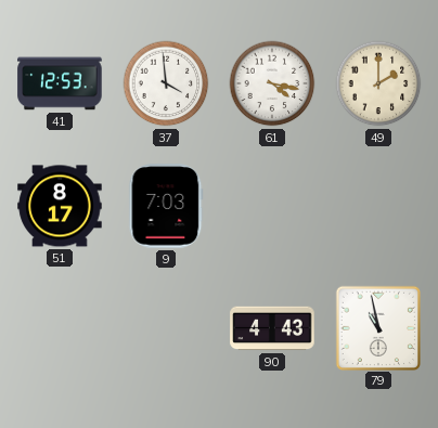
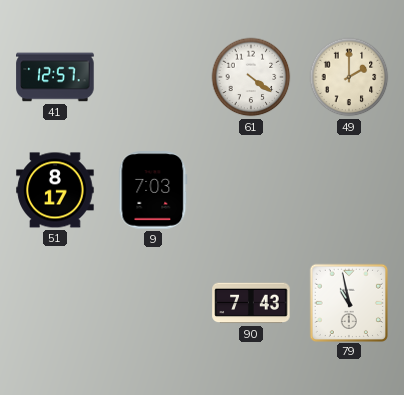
41: 12:53 -> 12:57 (55, 77)
37: 3:59 -> none (166, 83)
61: 4:17 -> 4:21 (251, 77)
90: 4:43 -> 7:43 (251, 303)
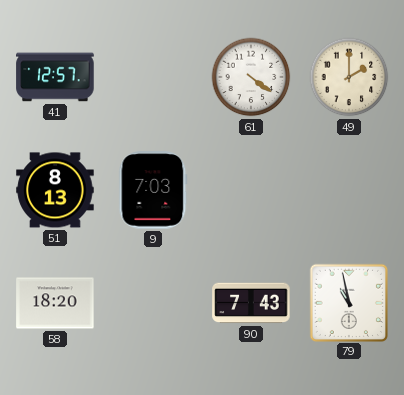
51: 8:17 -> 8:13 (55, 190)
58: none -> 18:20 (55, 303)
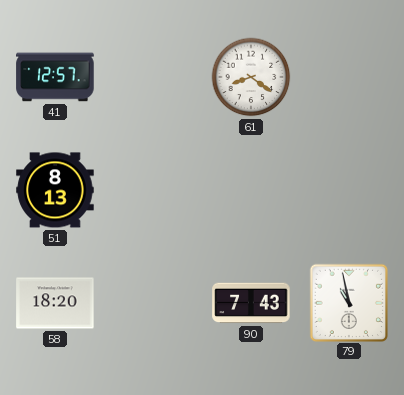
61: 4:21 -> 8:21 (251, 77)
49: 2:00 -> none (349, 77)
9: 7:03 -> none (153, 190)
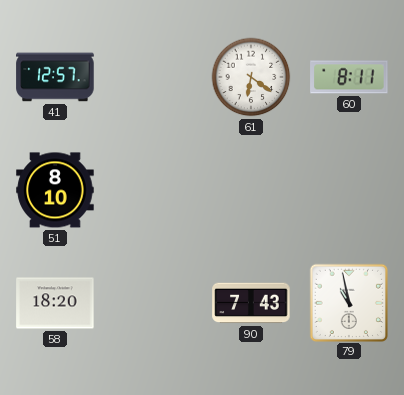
61: 8:21 -> 6:21 (251, 77)
60: none -> 8:11 (349, 77)
51: 8:13 -> 8:10 (55, 190)
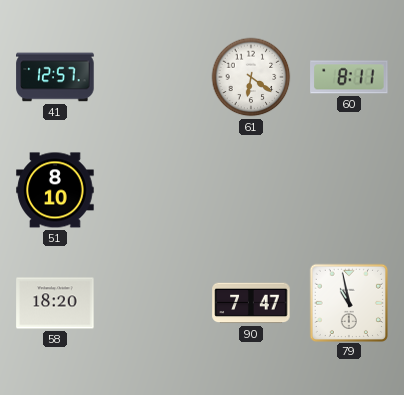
90: 7:43 -> 7:47 (251, 303)
